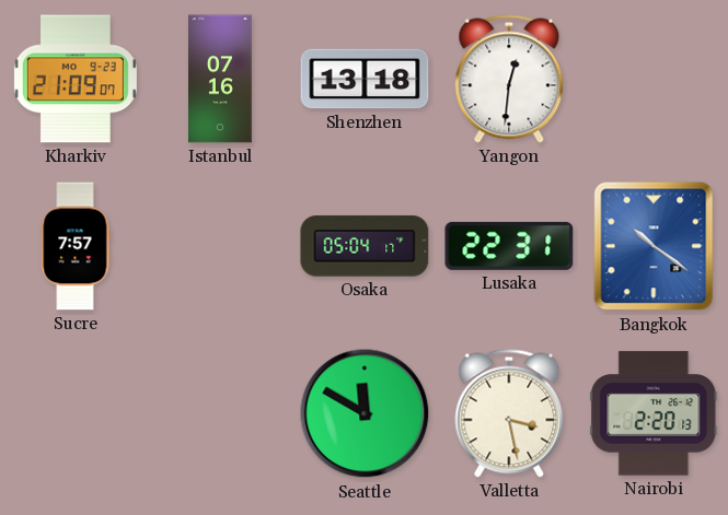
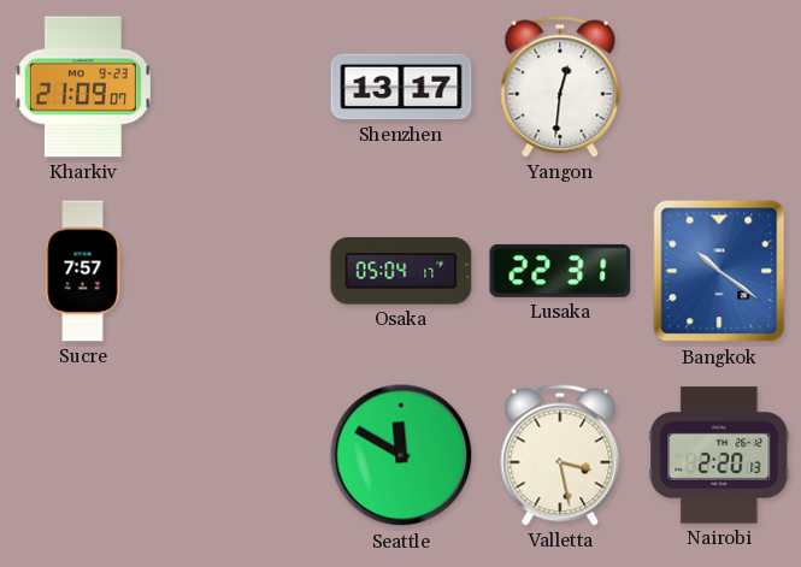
Istanbul: 07:16 -> none (221, 79)
Shenzhen: 13:18 -> 13:17 (401, 87)
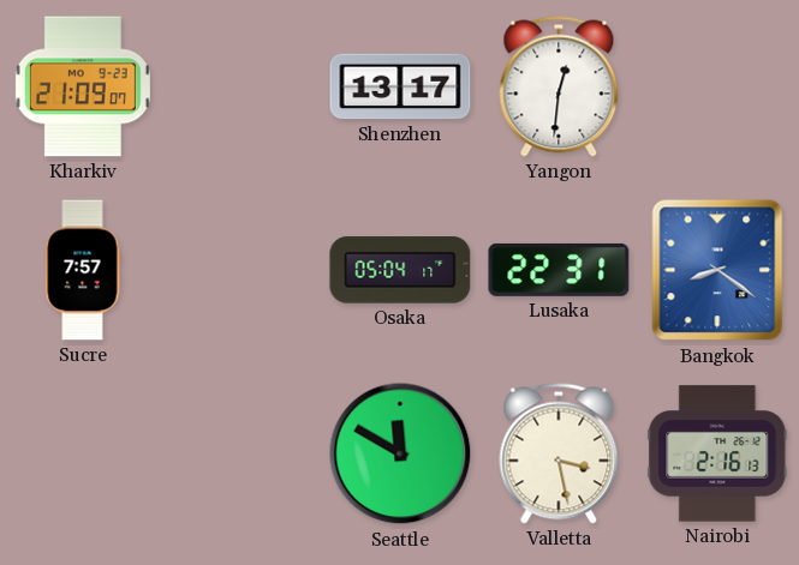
Bangkok: 10:21 -> 8:21 (717, 270)
Nairobi: 2:20 -> 2:16 (717, 453)
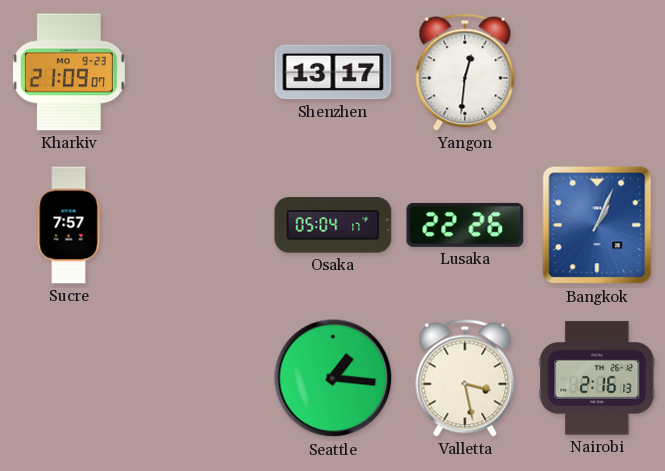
Lusaka: 22:31 -> 22:26 (465, 225)
Bangkok: 8:21 -> 1:04 (597, 225)
Seattle: 11:50 -> 1:16 (333, 378)
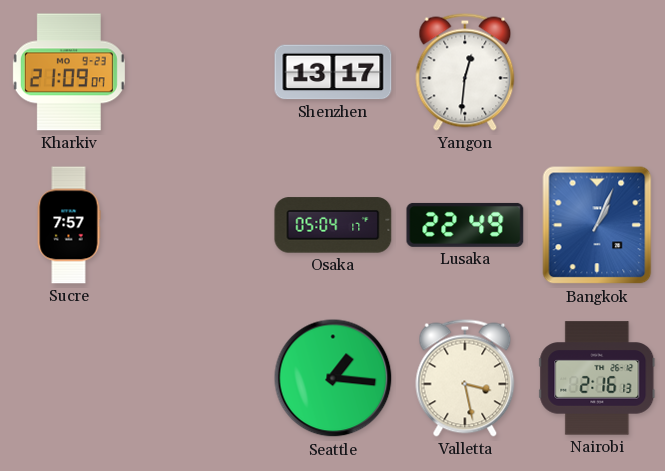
Lusaka: 22:26 -> 22:49 (465, 225)
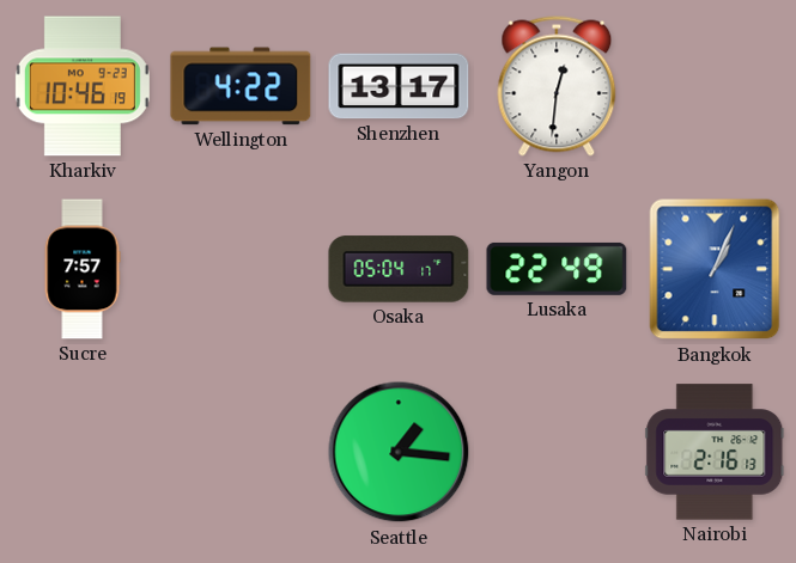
Kharkiv: 21:09 -> 10:46 (83, 86)
Wellington: none -> 4:22 (241, 86)
Valletta: 3:28 -> none (465, 378)
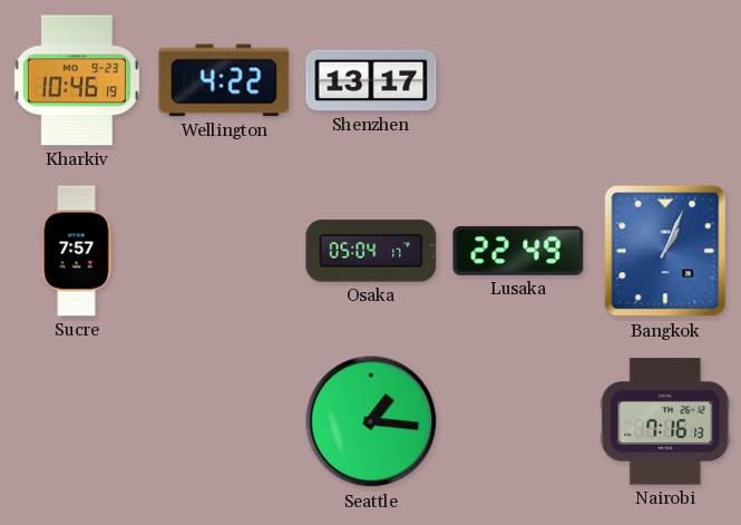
Yangon: 12:31 -> none (557, 86)
Nairobi: 2:16 -> 7:16 (665, 421)
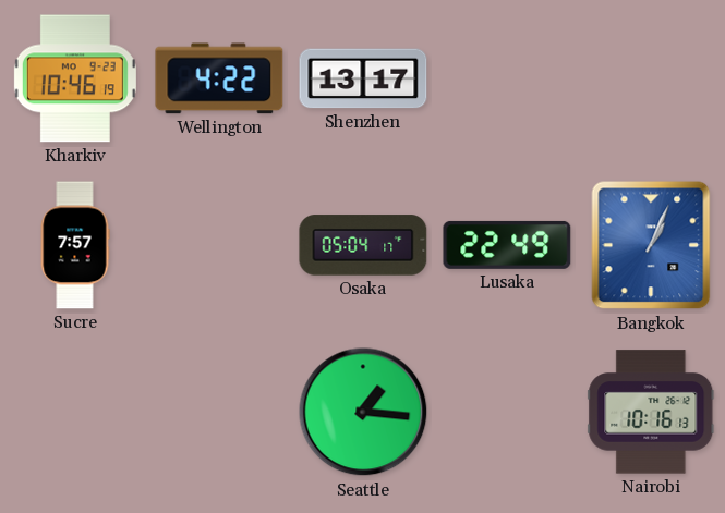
Nairobi: 7:16 -> 10:16 (651, 412)
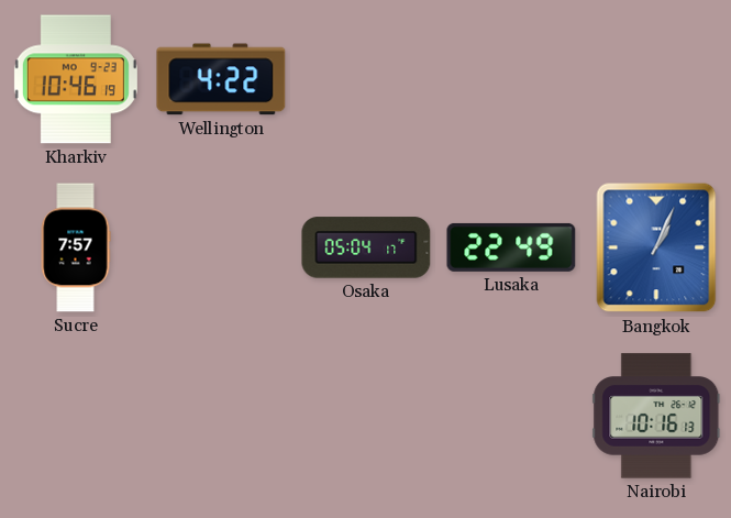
Shenzhen: 13:17 -> none (363, 78)
Seattle: 1:16 -> none (363, 412)
